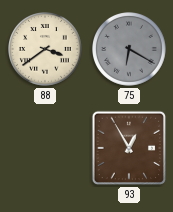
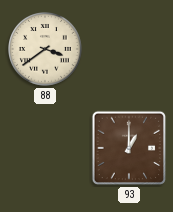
75: 6:20 -> none (130, 50)
93: 12:55 -> 1:00 (129, 148)
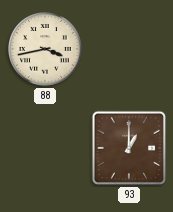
88: 3:39 -> 3:43 (46, 50)
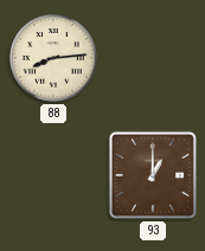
88: 3:43 -> 8:14 (55, 59)
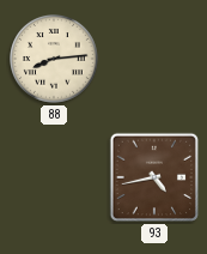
93: 1:00 -> 4:43 (154, 177)
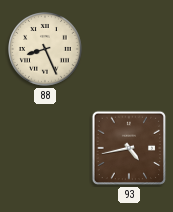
88: 8:14 -> 8:26 (46, 50)
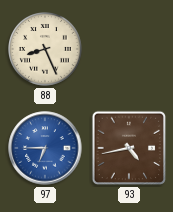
97: none -> 6:45 (45, 148)
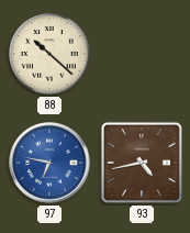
88: 8:26 -> 10:22 (51, 55)
97: 6:45 -> 6:47 (49, 163)
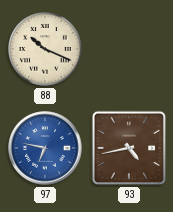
88: 10:22 -> 10:19 (46, 50)
